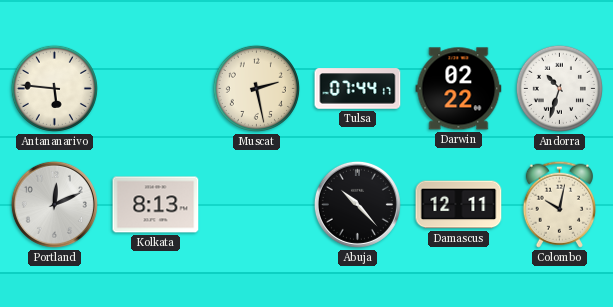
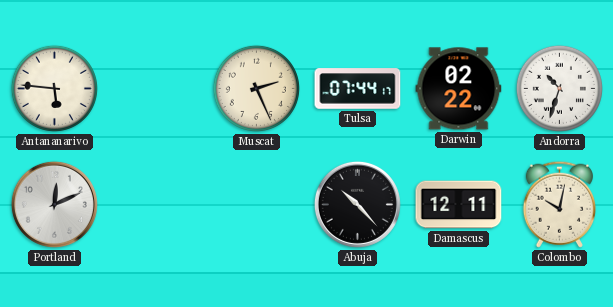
Muscat: 2:28 -> 2:26 (256, 88)
Kolkata: 8:13 -> none (156, 205)
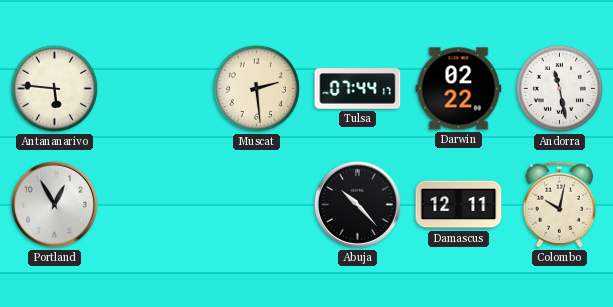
Muscat: 2:26 -> 2:29 (256, 88)
Andorra: 10:33 -> 11:28 (559, 88)
Portland: 12:11 -> 12:55 (54, 204)
